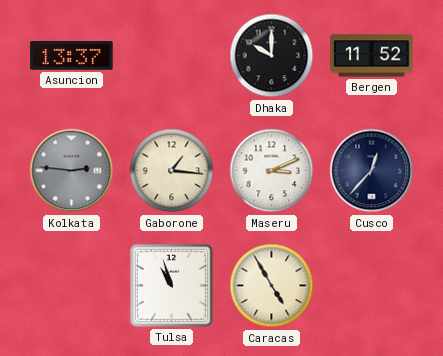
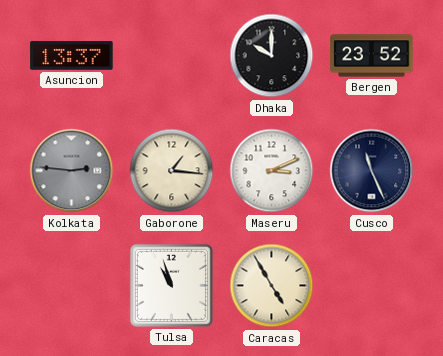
Bergen: 11:52 -> 23:52 (372, 56)
Cusco: 12:37 -> 11:26 (372, 171)
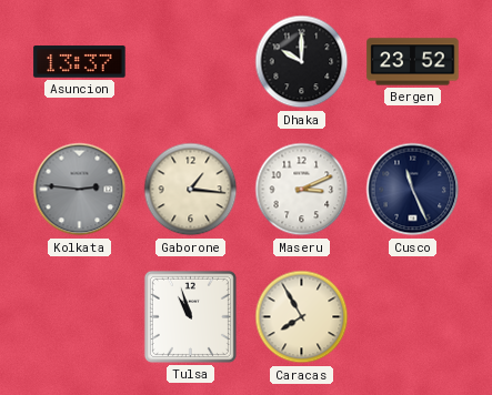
Caracas: 4:55 -> 7:55 (302, 317)
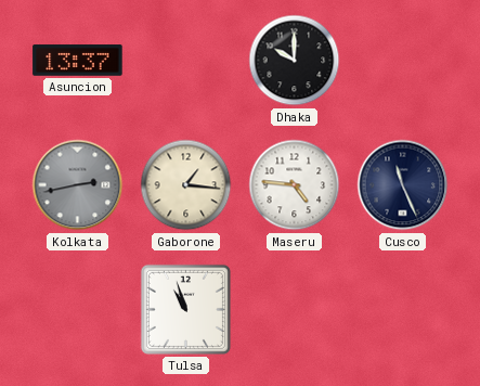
Bergen: 23:52 -> none (413, 62)
Kolkata: 2:46 -> 2:43 (78, 185)
Maseru: 3:11 -> 4:46 (295, 185)
Caracas: 7:55 -> none (302, 317)
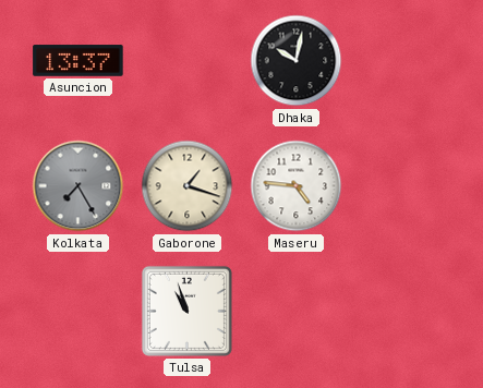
Dhaka: 10:00 -> 10:02 (297, 61)
Kolkata: 2:43 -> 7:25 (79, 186)
Gaborone: 1:16 -> 1:18 (188, 186)
Cusco: 11:26 -> none (403, 185)
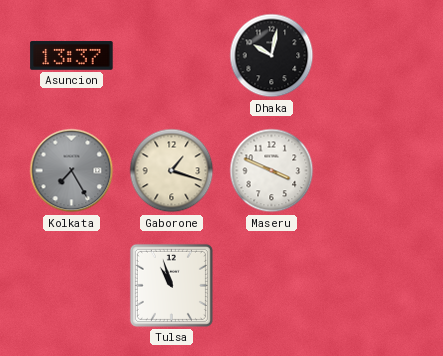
Maseru: 4:46 -> 3:49 (272, 171)
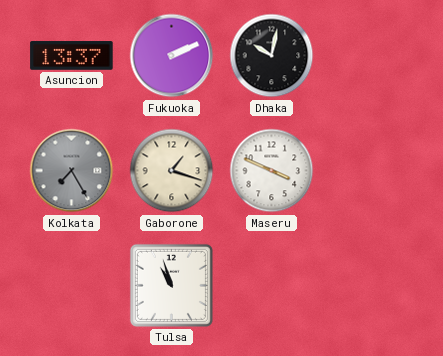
Fukuoka: none -> 2:11 (172, 56)
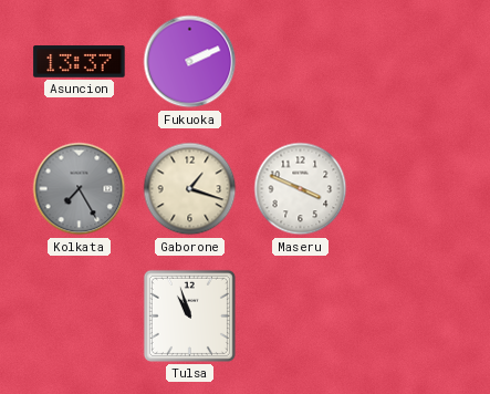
Dhaka: 10:02 -> none (272, 56)
